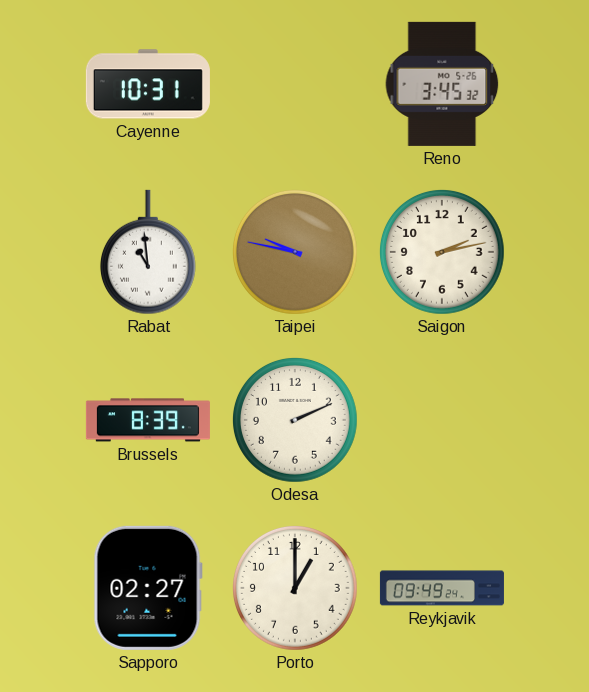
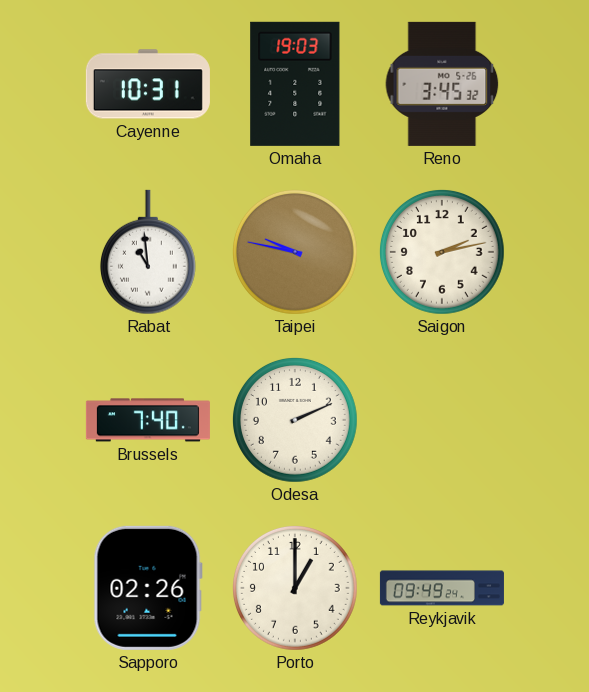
Omaha: none -> 19:03 (295, 84)
Brussels: 8:39 -> 7:40 (148, 420)
Sapporo: 02:27 -> 02:26 (148, 588)
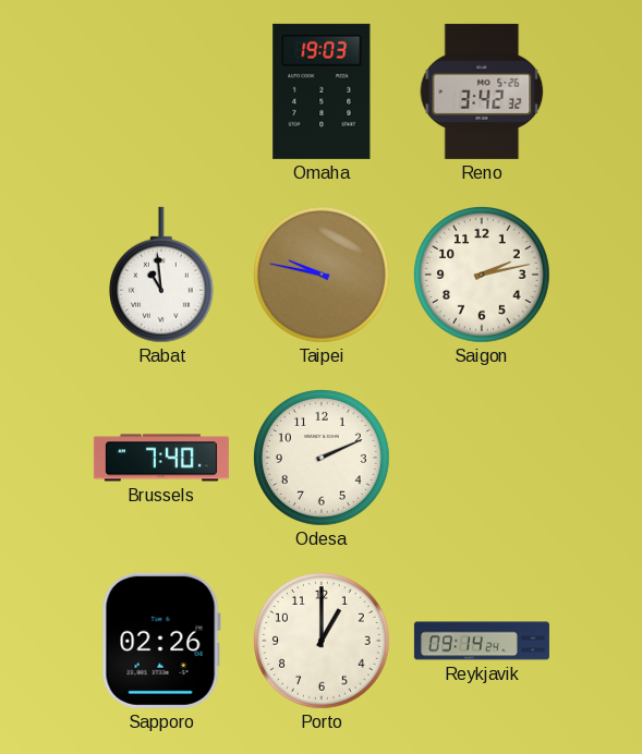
Cayenne: 10:31 -> none (148, 84)
Reno: 3:45 -> 3:42 (482, 92)
Reykjavik: 09:49 -> 09:14 (482, 641)
